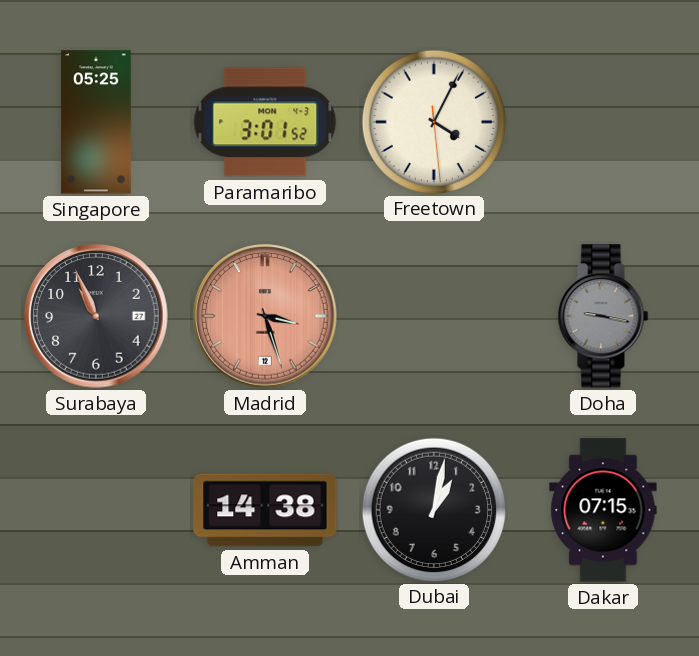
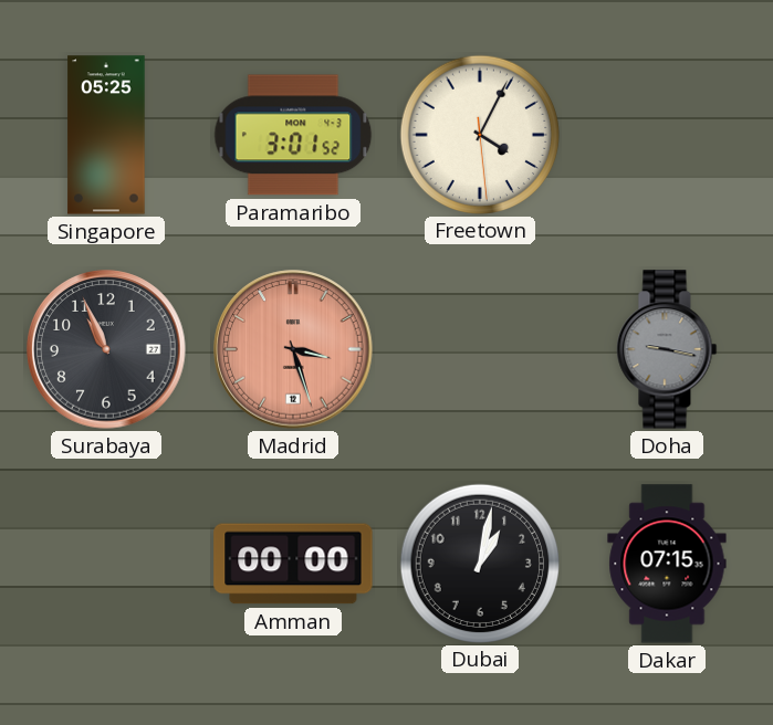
Amman: 14:38 -> 00:00 (293, 564)
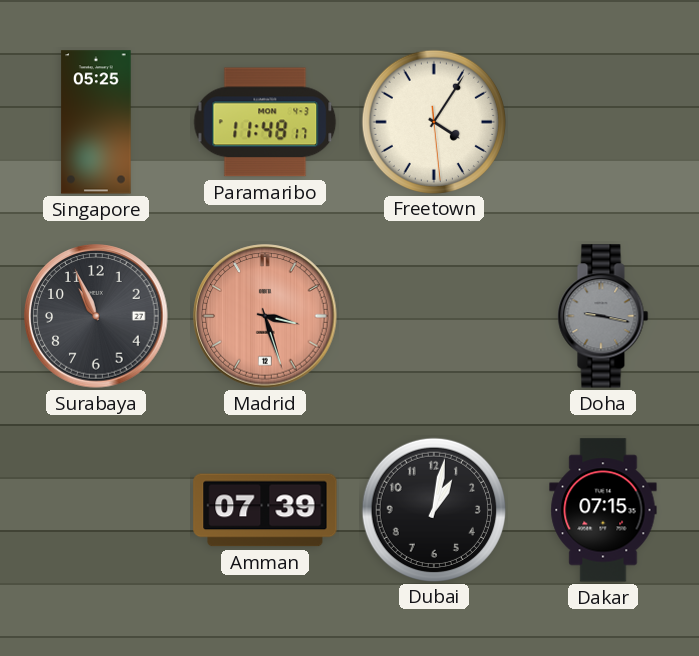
Paramaribo: 3:01 -> 11:48 (265, 122)
Freetown: 4:04 -> 4:05 (433, 121)
Amman: 00:00 -> 07:39 (265, 510)
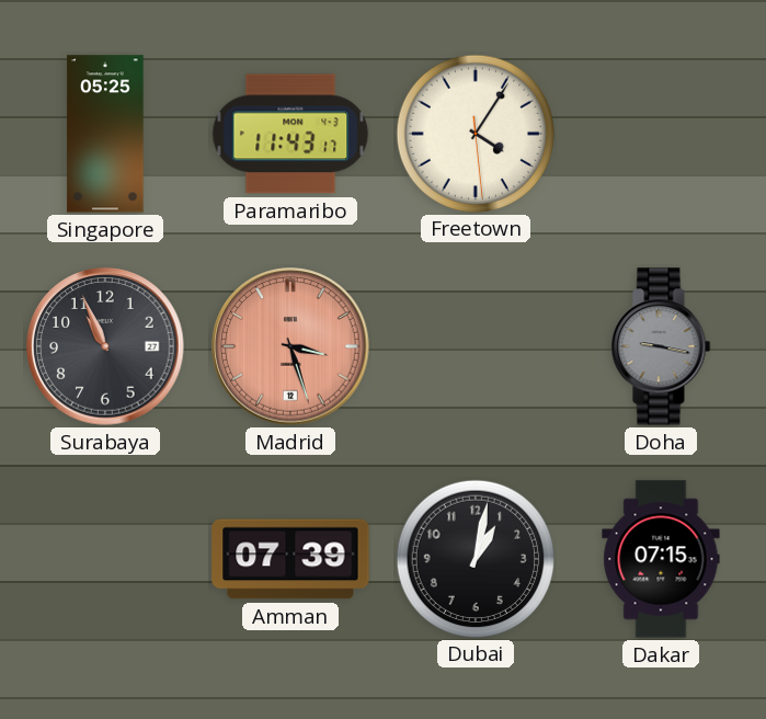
Paramaribo: 11:48 -> 11:43 (290, 134)
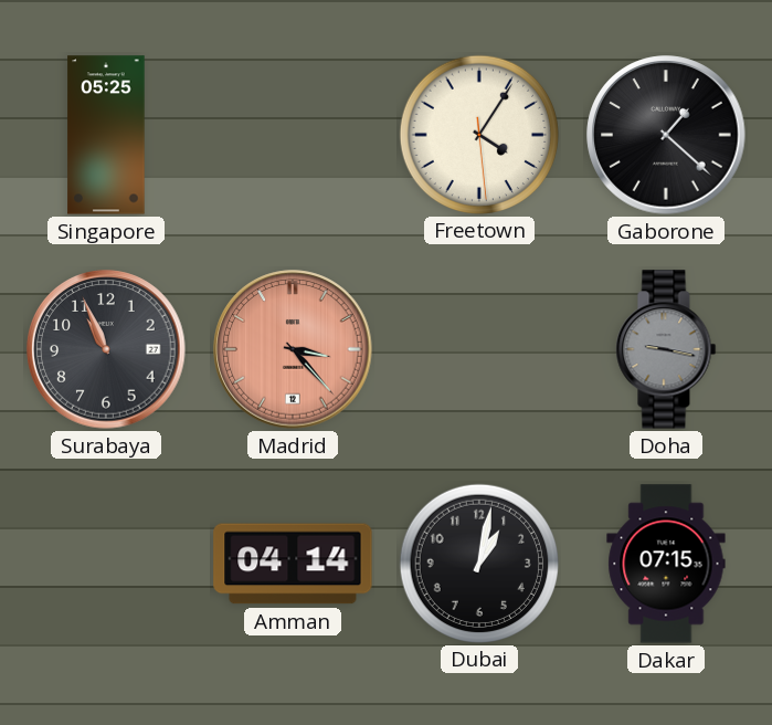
Paramaribo: 11:43 -> none (290, 134)
Gaborone: none -> 1:22 (666, 135)
Madrid: 3:27 -> 3:23 (293, 349)
Amman: 07:39 -> 04:14 (293, 564)
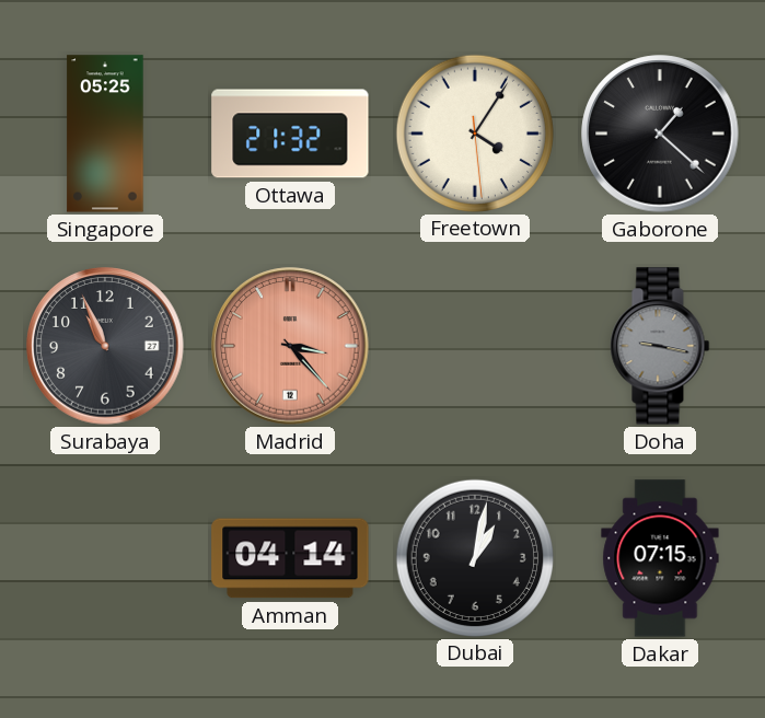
Ottawa: none -> 21:32 (290, 134)
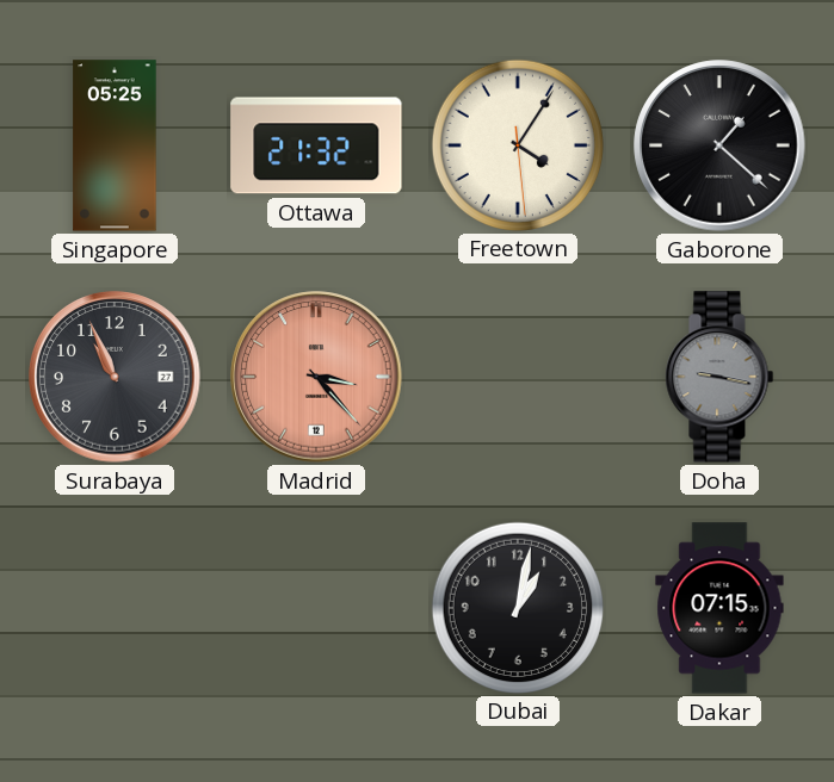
Amman: 04:14 -> none (290, 558)
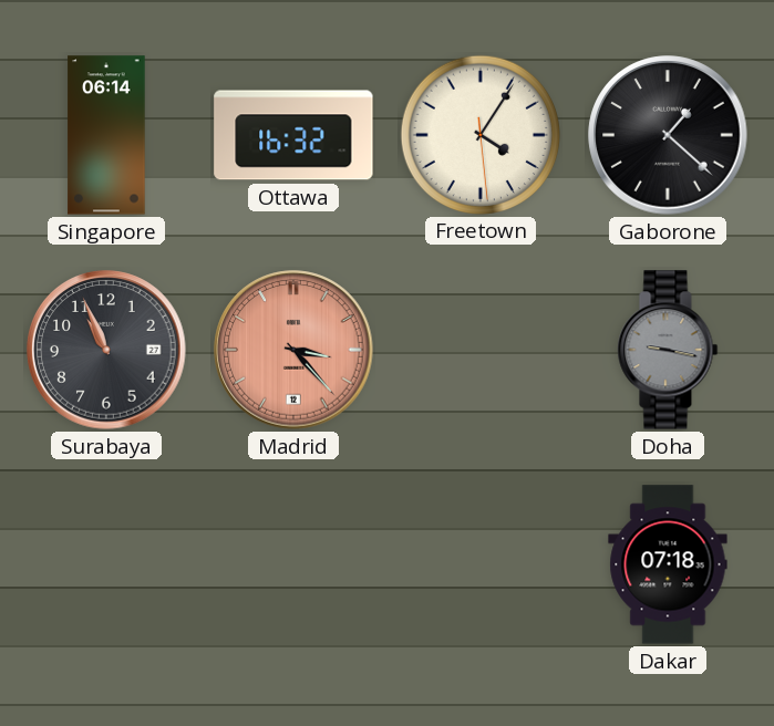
Singapore: 05:25 -> 06:14 (106, 135)
Ottawa: 21:32 -> 16:32 (293, 135)
Dubai: 1:02 -> none (517, 607)
Dakar: 07:15 -> 07:18 (668, 564)
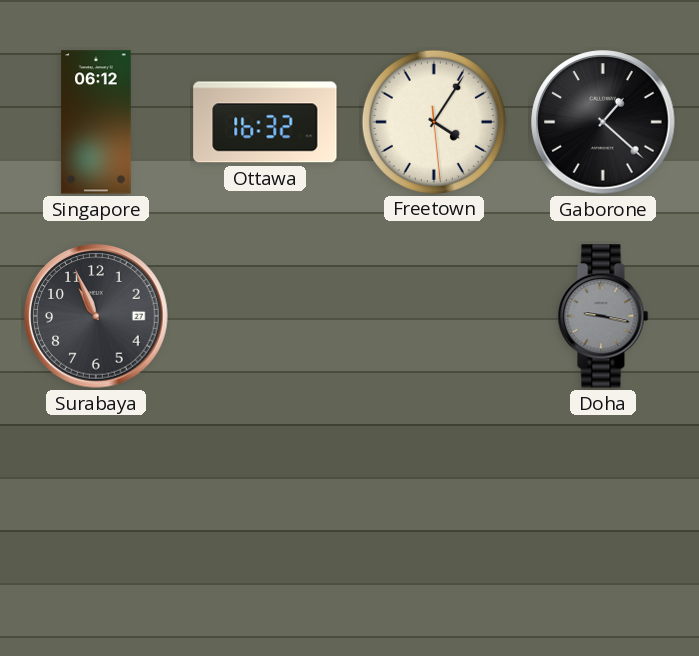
Singapore: 06:14 -> 06:12 (96, 122)
Madrid: 3:23 -> none (293, 350)
Dakar: 07:18 -> none (668, 564)
